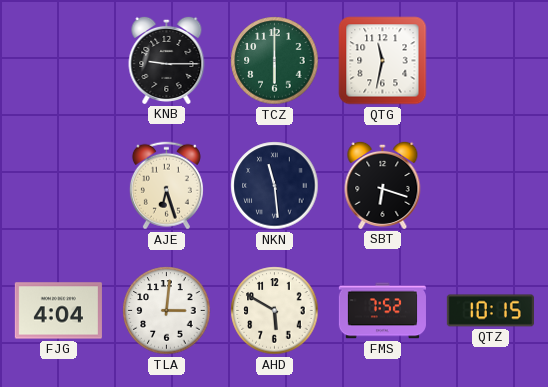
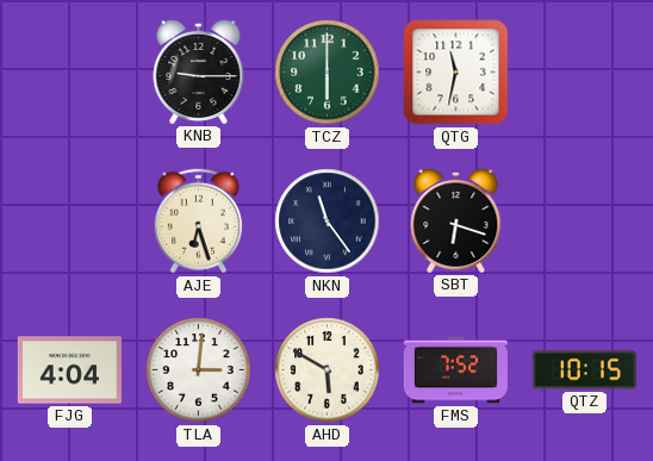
NKN: 11:29 -> 11:24 (328, 222)
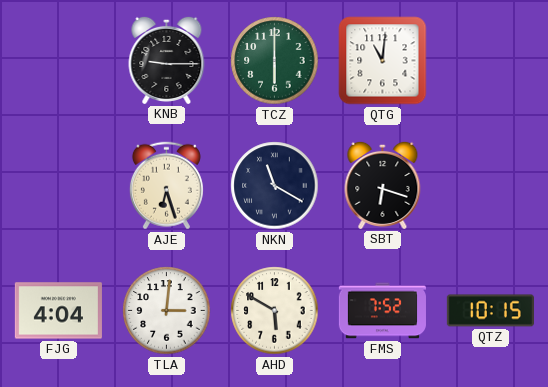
QTG: 11:32 -> 11:01 (383, 61)
NKN: 11:24 -> 11:20 (275, 186)
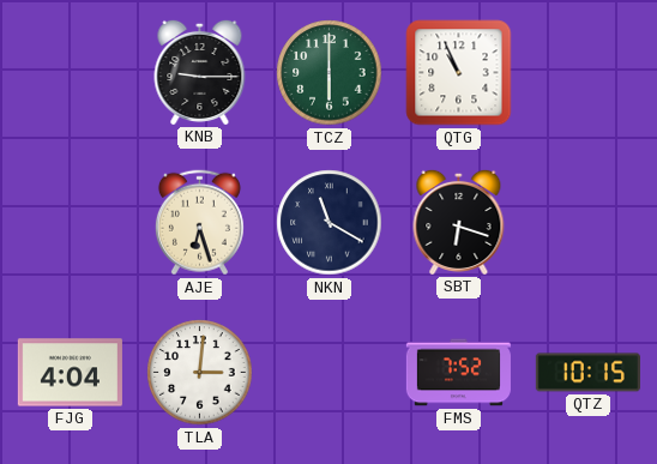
QTG: 11:01 -> 10:56 (459, 73)
AHD: 5:50 -> none (275, 311)
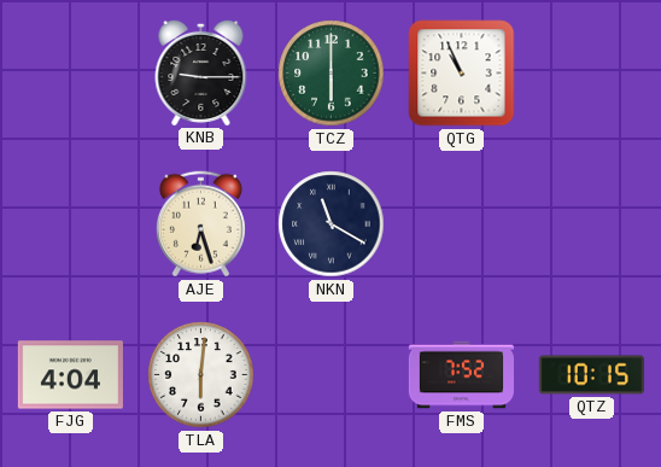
SBT: 6:18 -> none (459, 222)
TLA: 3:01 -> 6:01 (201, 375)
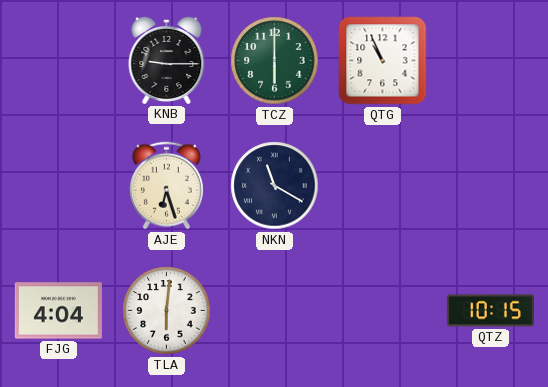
FMS: 7:52 -> none (461, 375)
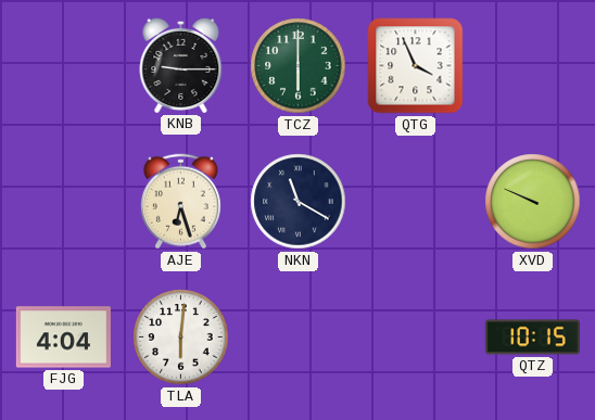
QTG: 10:56 -> 3:56 (416, 66)
XVD: none -> 9:49 (533, 202)
